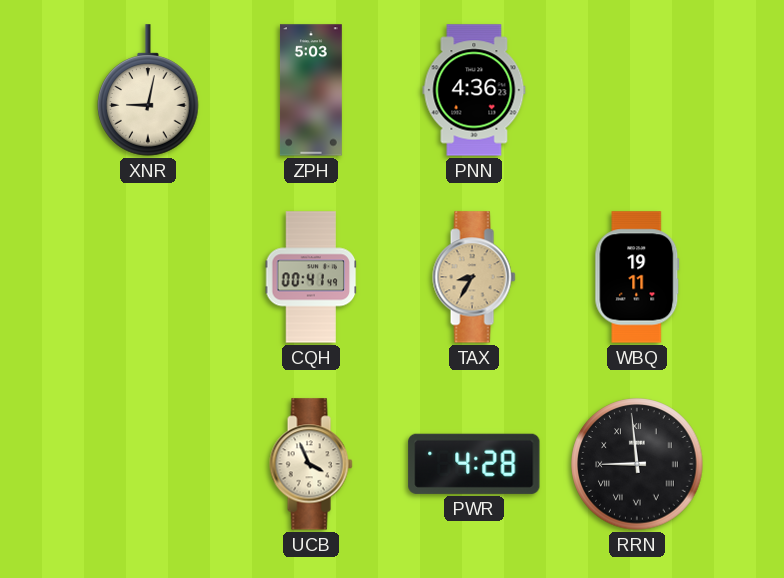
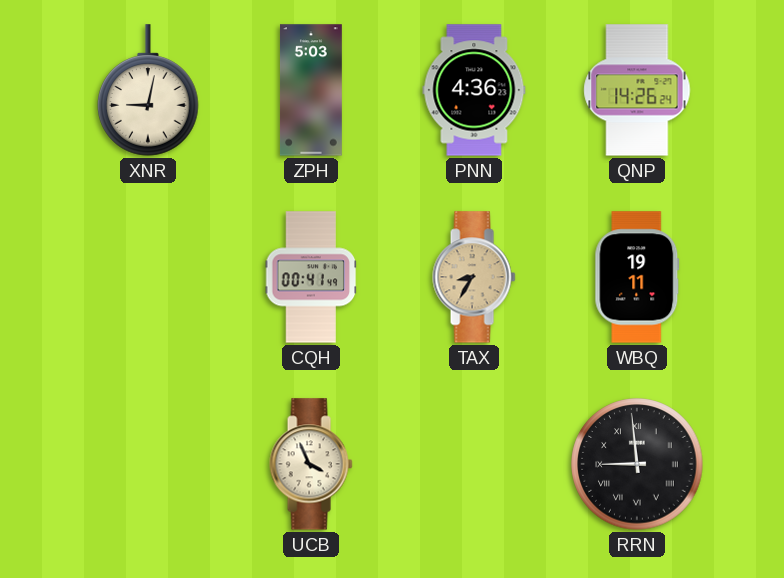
QNP: none -> 14:26 (637, 90)
PWR: 4:28 -> none (474, 464)
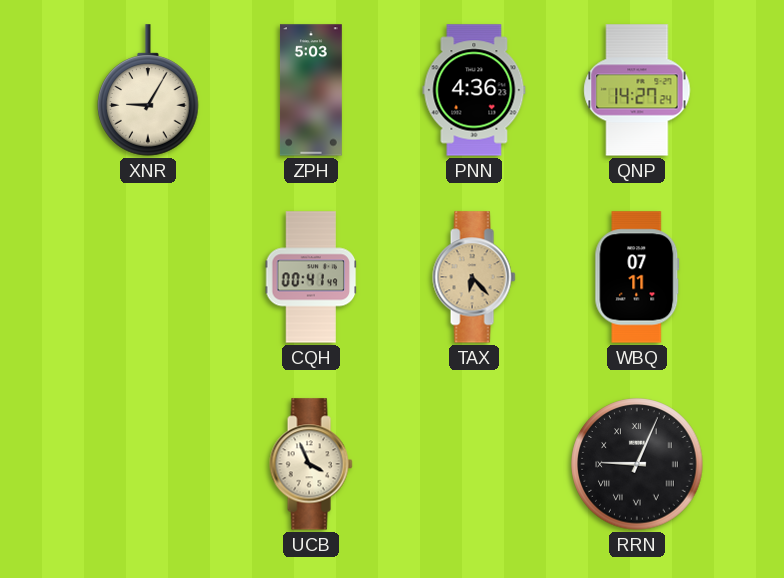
XNR: 9:02 -> 9:05 (148, 90)
QNP: 14:26 -> 14:27 (637, 90)
TAX: 8:35 -> 6:23 (474, 277)
WBQ: 19:11 -> 07:11 (637, 277)
RRN: 8:59 -> 9:04 (637, 464)
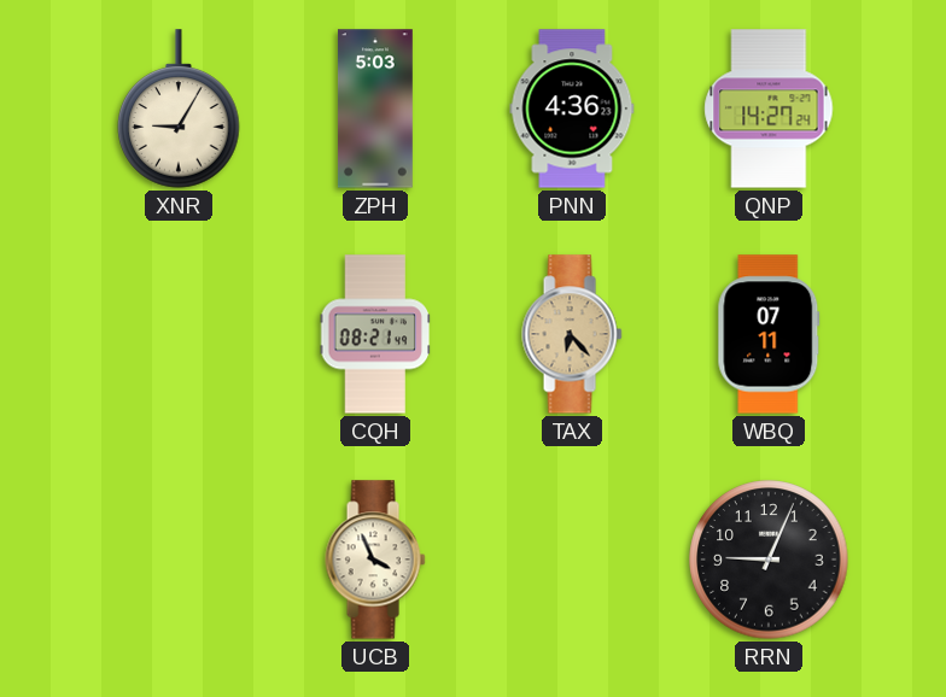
CQH: 00:41 -> 08:21 (375, 334)
RRN numerals: Roman -> Arabic (769, 560)
